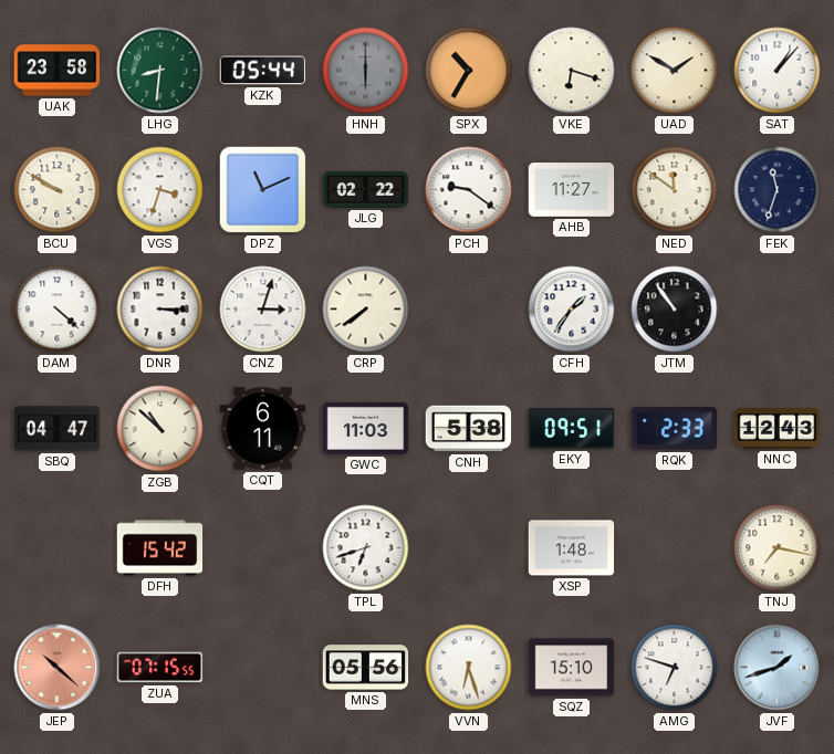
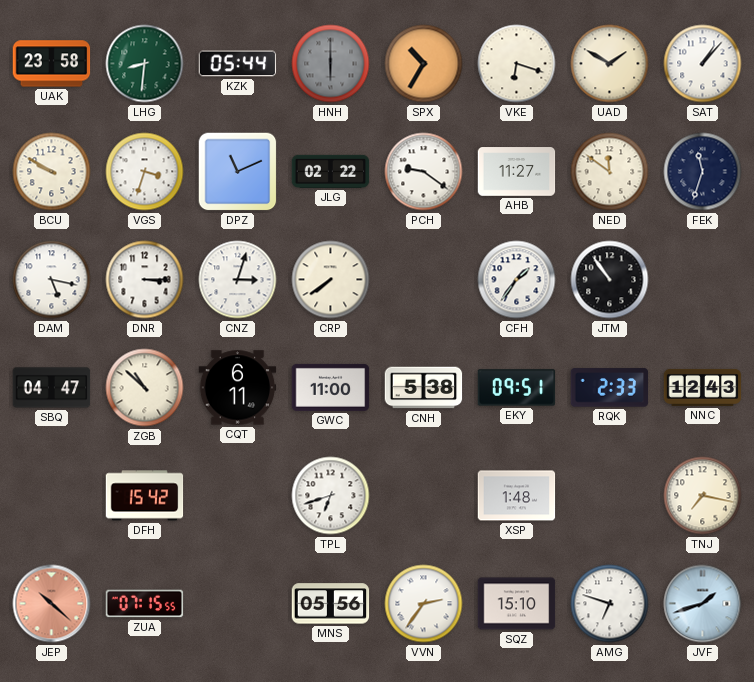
DAM: 4:22 -> 5:17 (52, 280)
GWC: 11:03 -> 11:00 (331, 387)
VVN: 6:27 -> 2:36 (424, 604)
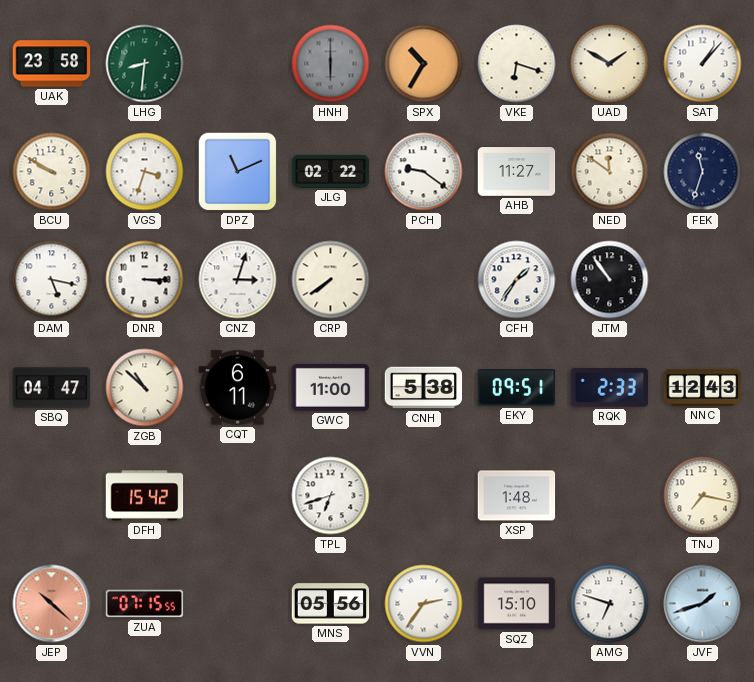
KZK: 05:44 -> none (238, 64)
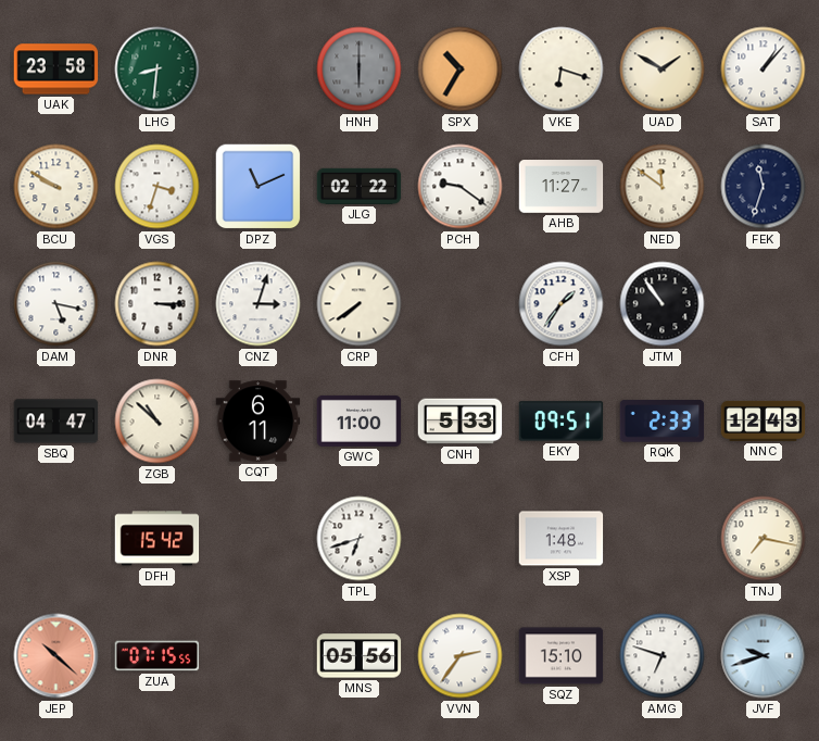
CNH: 5:38 -> 5:33 (461, 422)
JVF: 1:42 -> 9:42 (764, 656)
